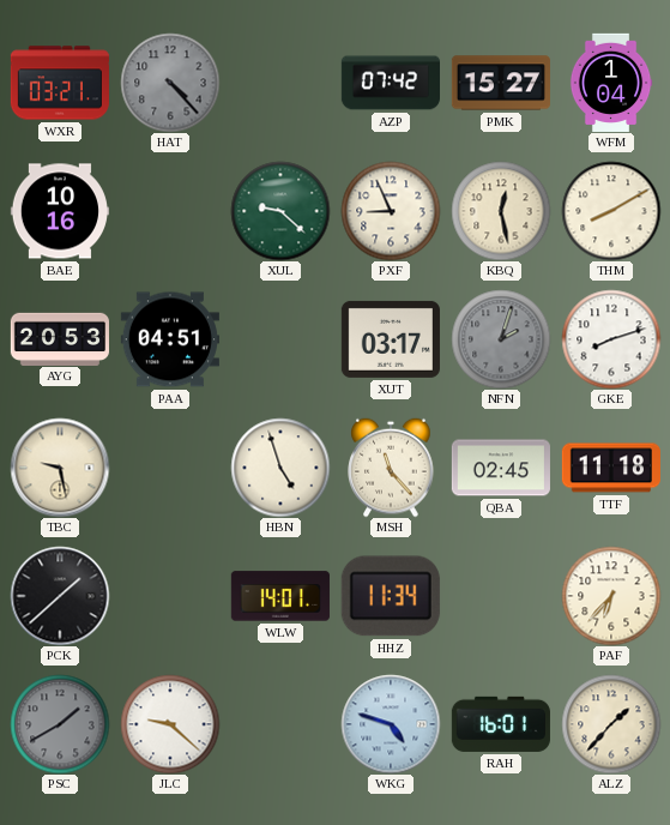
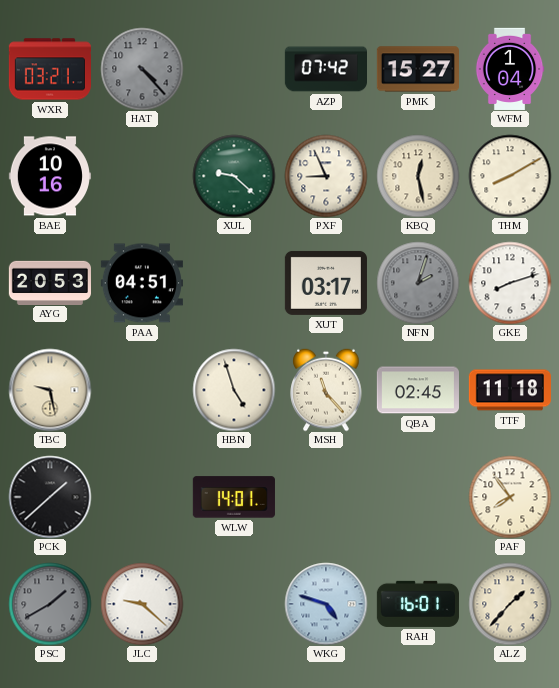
HHZ: 11:34 -> none (391, 596)
PAF: 6:37 -> 7:54 (510, 497)
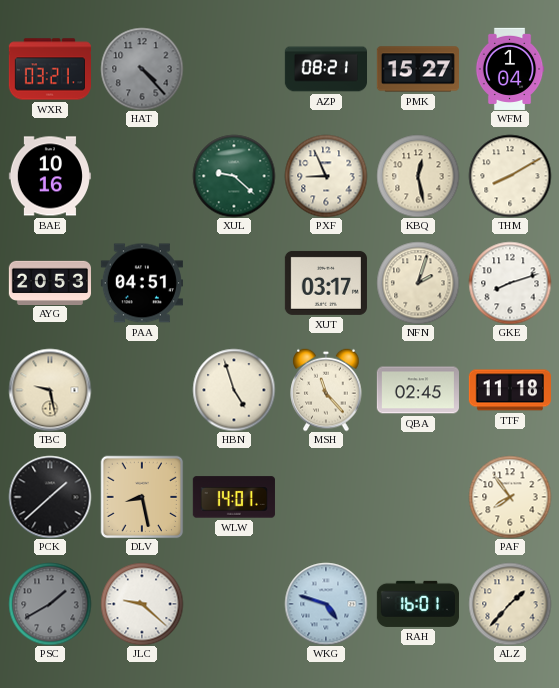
AZP: 07:42 -> 08:21 (325, 69)
NFN dial: grey -> cream (418, 283)
DLV: none -> 8:28 (142, 497)
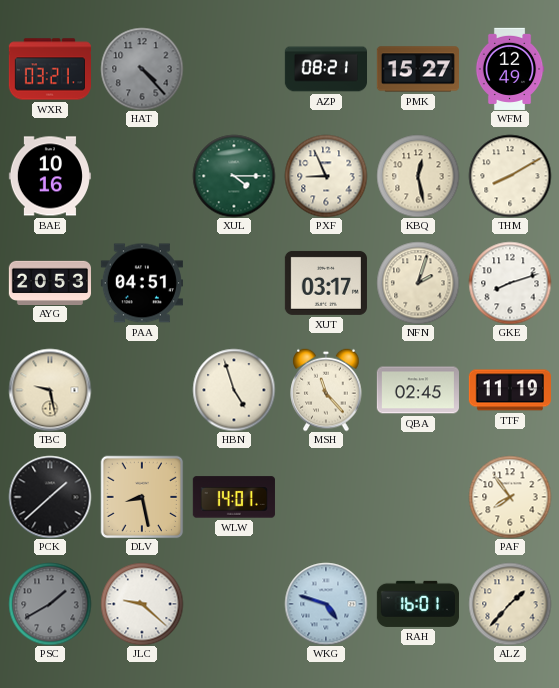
WFM: 1:04 -> 12:49 (510, 69)
XUL: 9:22 -> 4:15 (234, 176)
TTF: 11:18 -> 11:19 (510, 390)
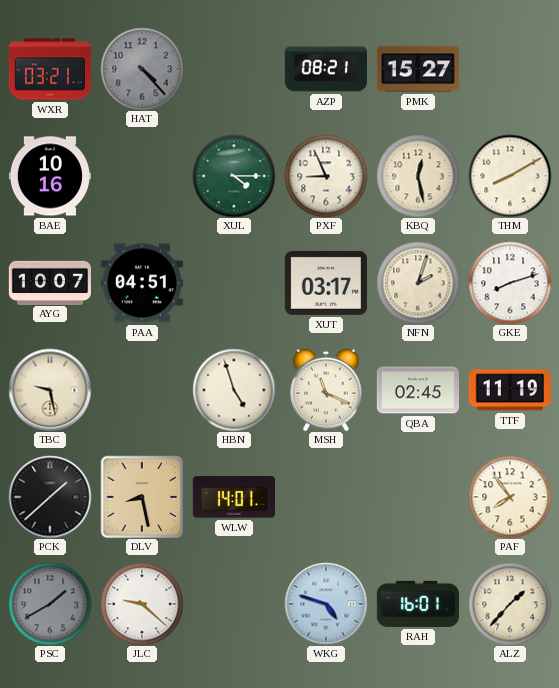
WFM: 12:49 -> none (510, 69)
AYG: 20:53 -> 10:07 (49, 282)
MSH: 11:23 -> 11:19 (326, 390)
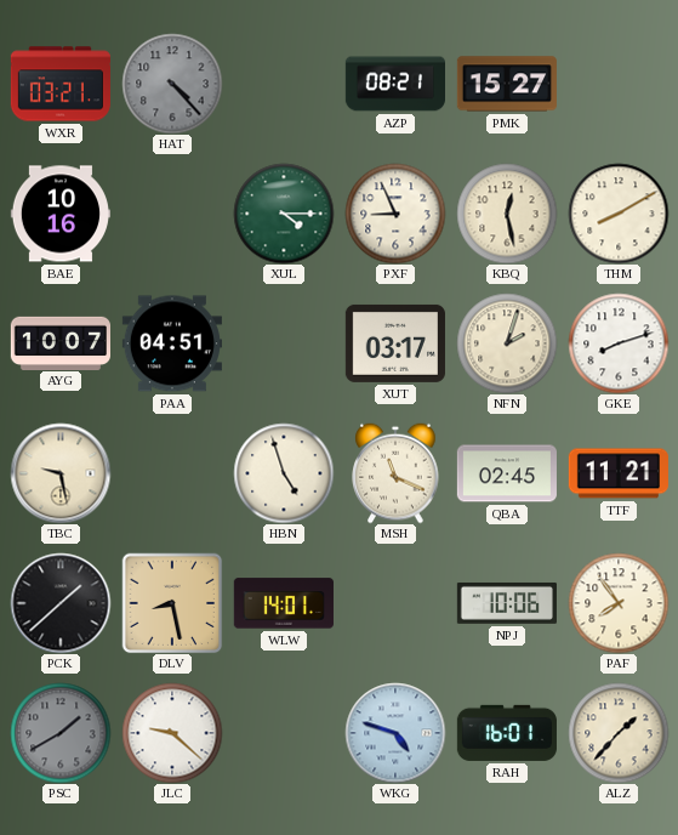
TTF: 11:19 -> 11:21 (619, 473)
NPJ: none -> 10:06 (507, 603)
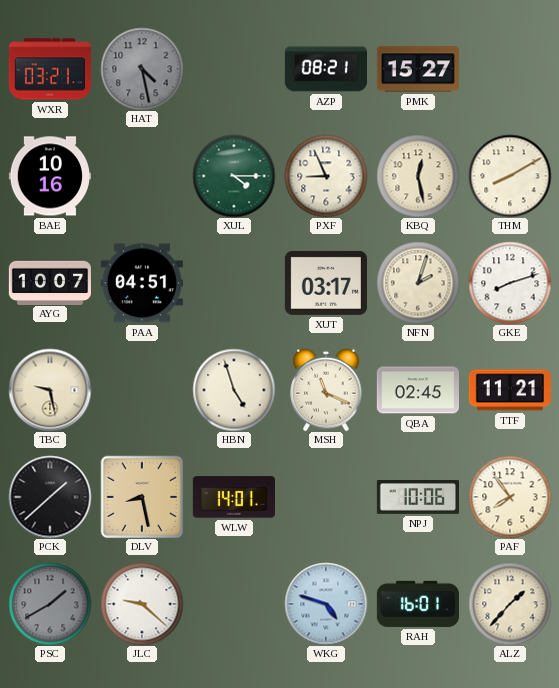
HAT: 4:23 -> 4:28 (142, 69)
